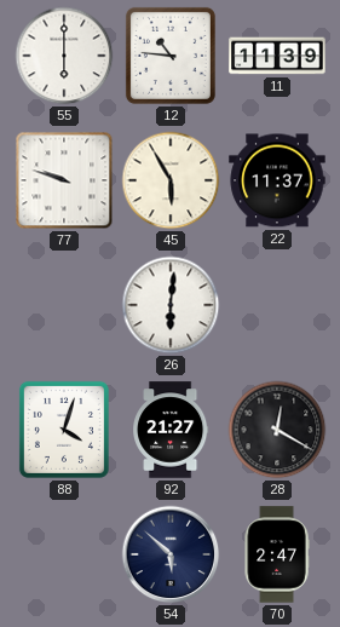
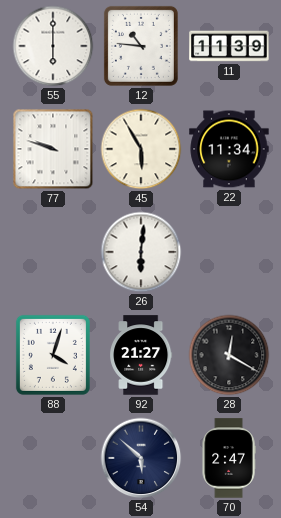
22: 11:37 -> 11:34 (229, 149)
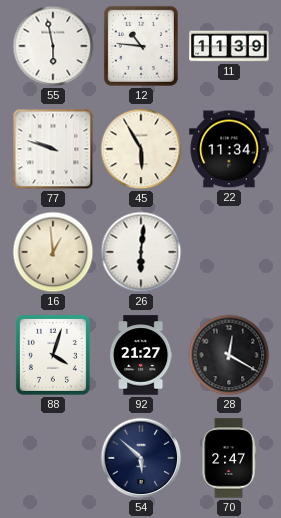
55: 6:00 -> 5:58 (53, 46)
16: none -> 12:59 (53, 252)
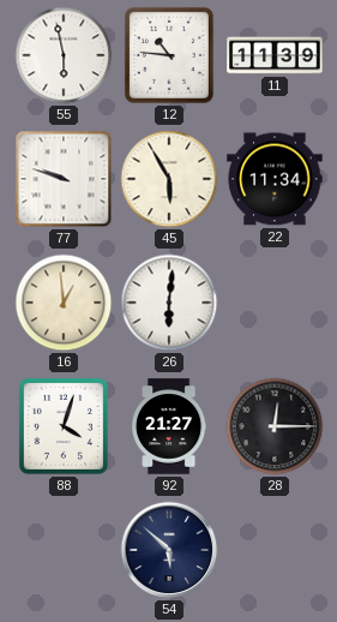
28: 12:20 -> 12:15 (275, 426)
70: 2:47 -> none (229, 458)
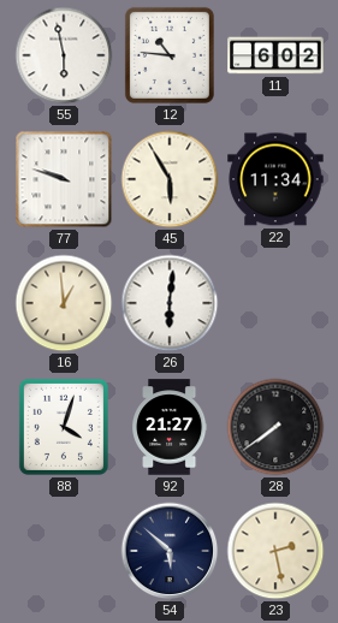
11: 11:39 -> 6:02 (275, 55)
28: 12:15 -> 7:39 (275, 427)
23: none -> 2:28 (275, 551)
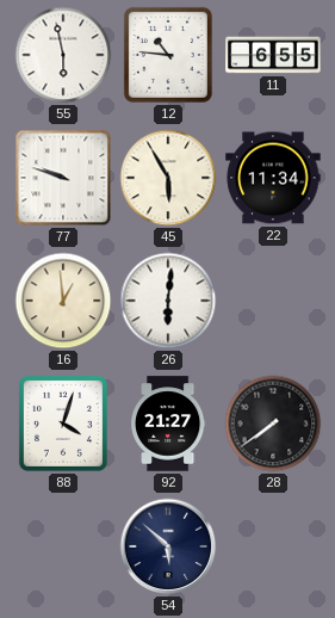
11: 6:02 -> 6:55 (273, 55)
23: 2:28 -> none (275, 551)
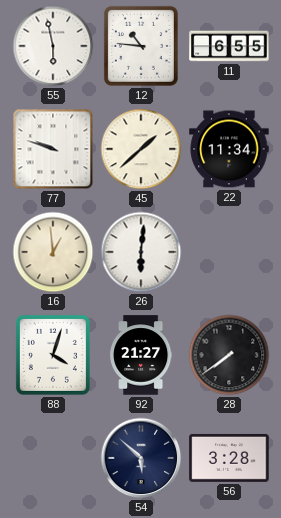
45: 5:55 -> 1:38 (141, 149)
56: none -> 3:28 (229, 458)
